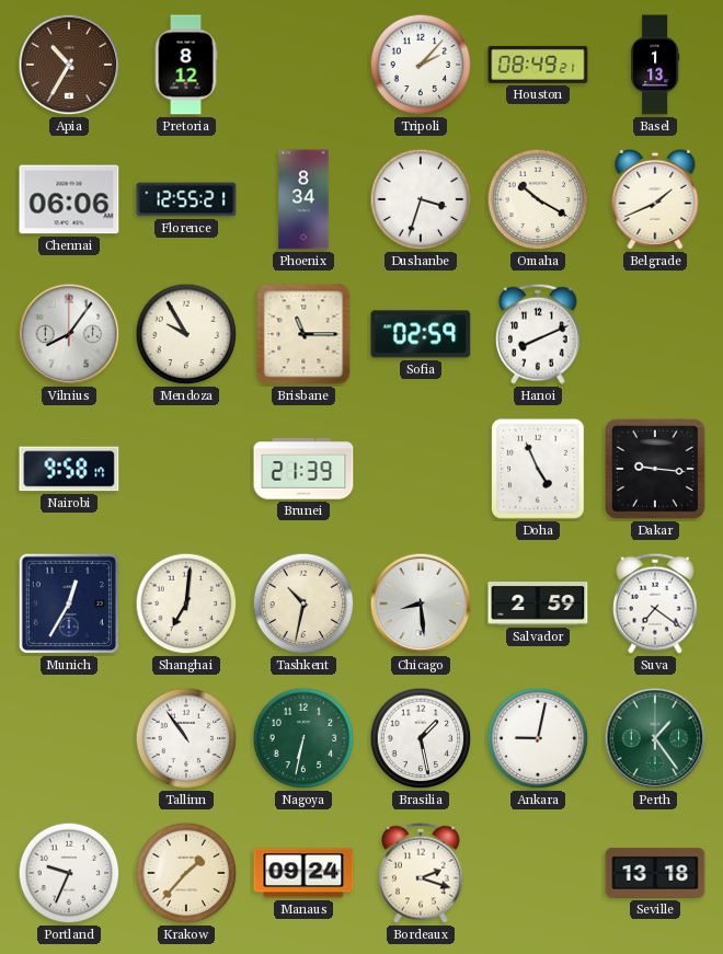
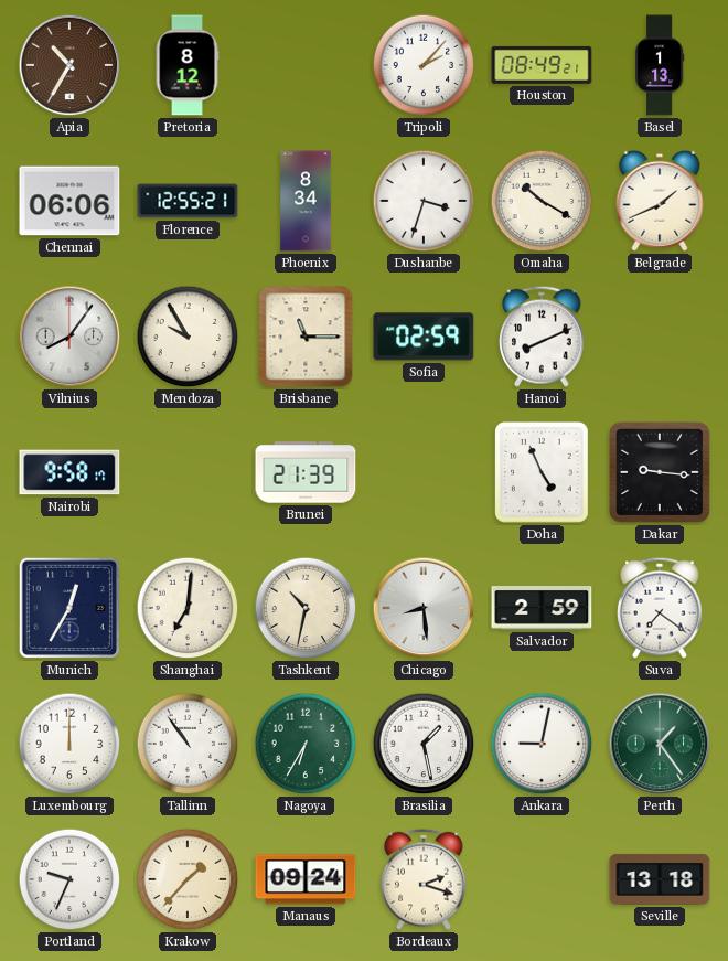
Luxembourg: none -> 12:00 (69, 744)
Nagoya: 6:32 -> 6:35 (306, 744)
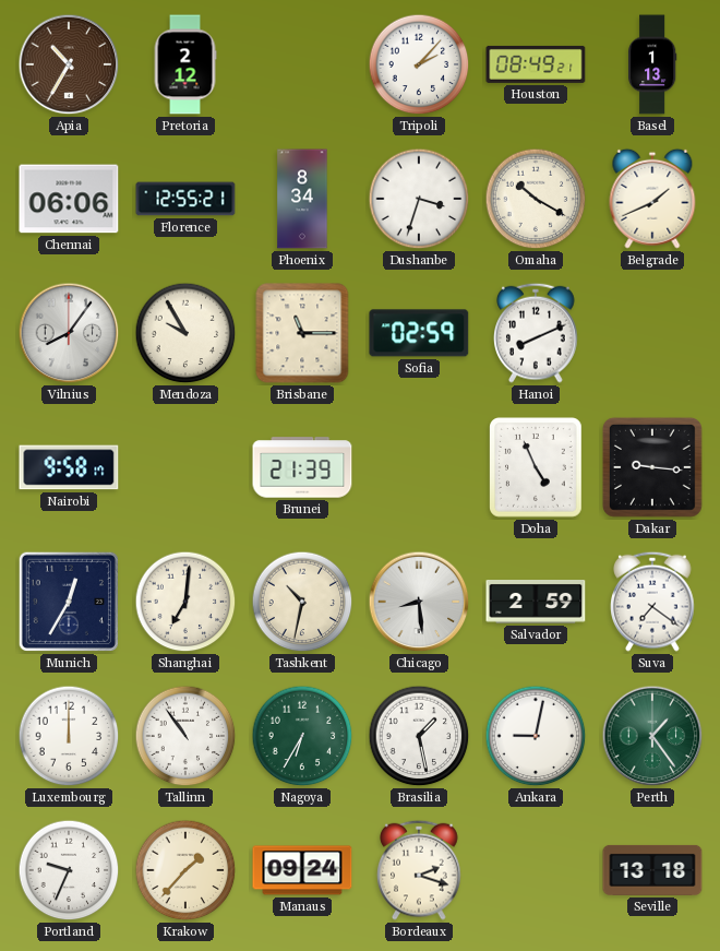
Pretoria: 8:12 -> 2:12 (185, 64)
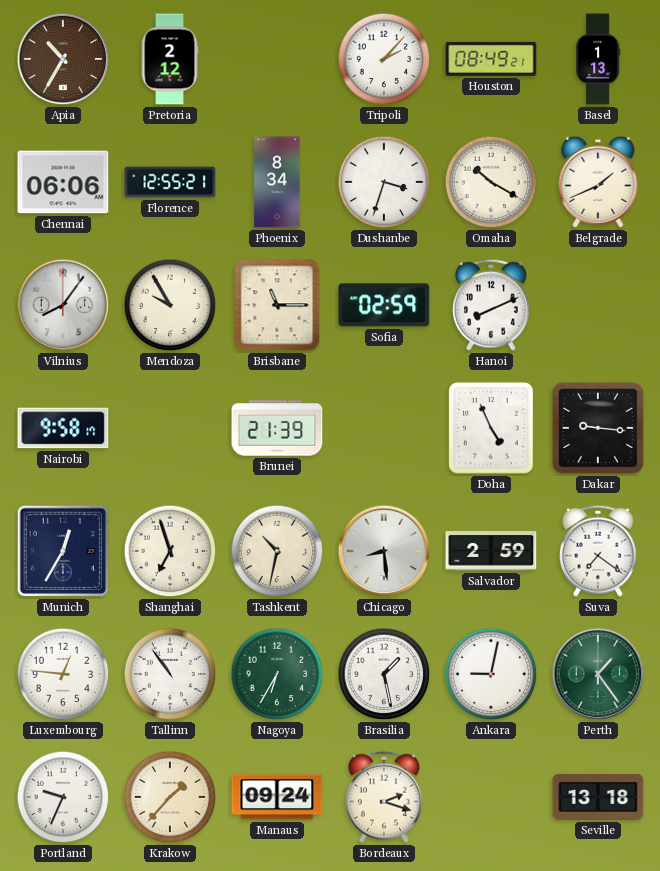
Shanghai: 7:01 -> 6:57 (170, 551)
Luxembourg: 12:00 -> 12:46 (63, 674)
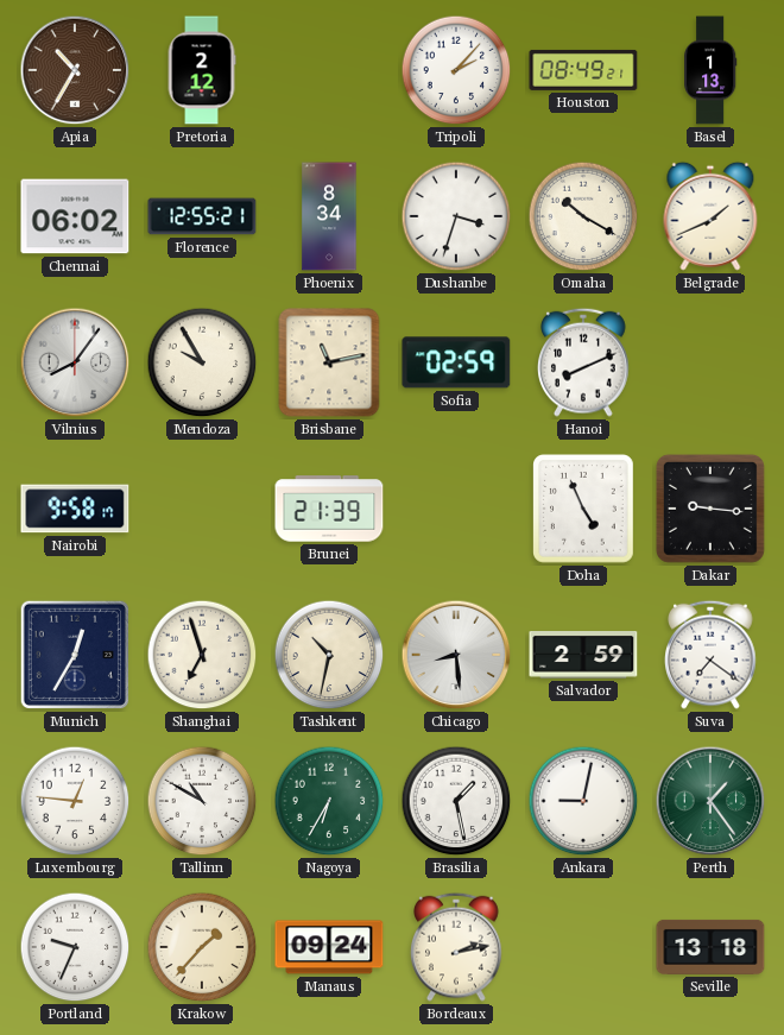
Chennai: 06:06 -> 06:02 (75, 216)
Brisbane: 11:15 -> 11:13 (329, 362)
Tallinn: 10:54 -> 10:50 (202, 801)
Bordeaux: 2:18 -> 2:13 (456, 947)
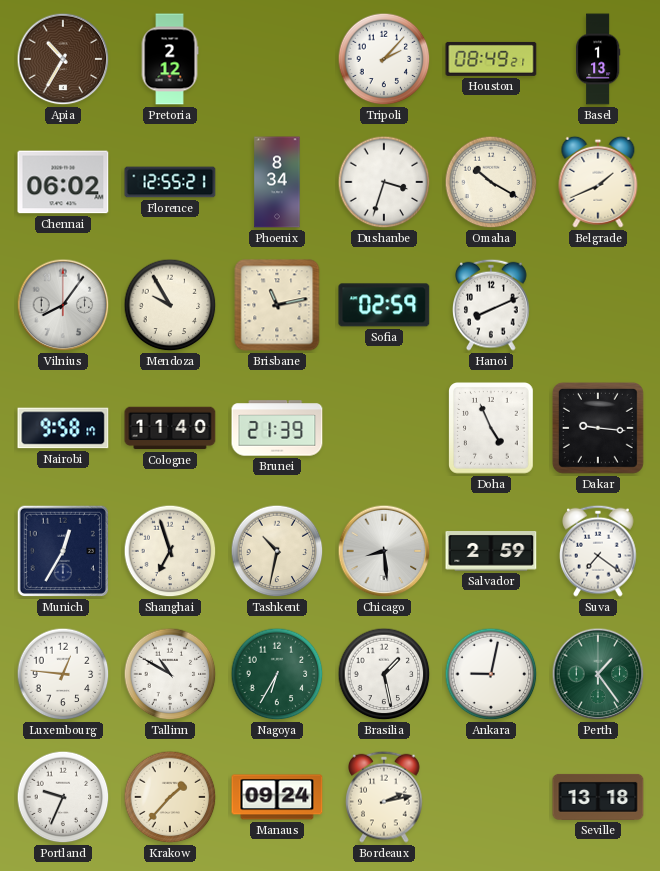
Cologne: none -> 11:40 (170, 428)
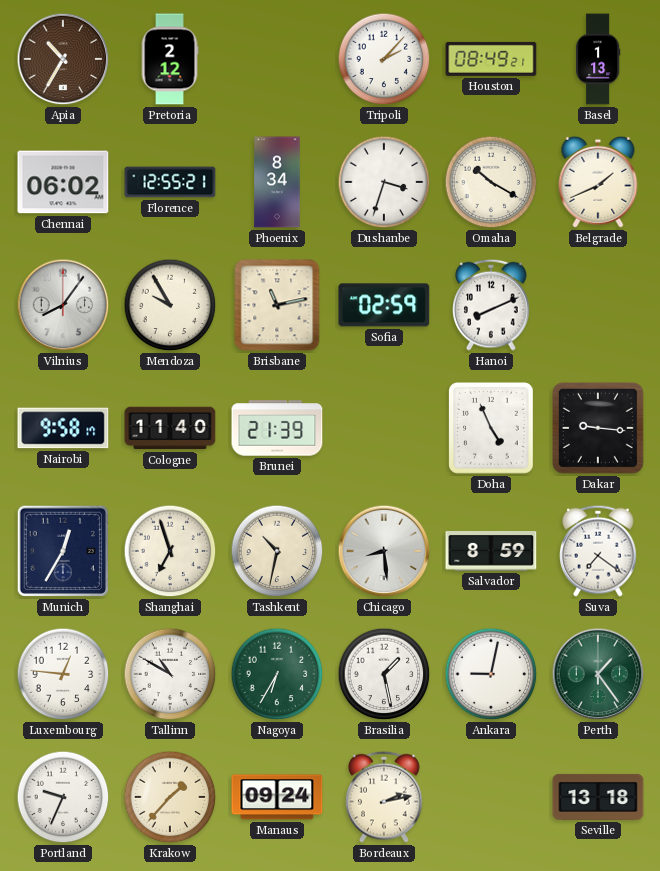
Salvador: 2:59 -> 8:59 (491, 552)
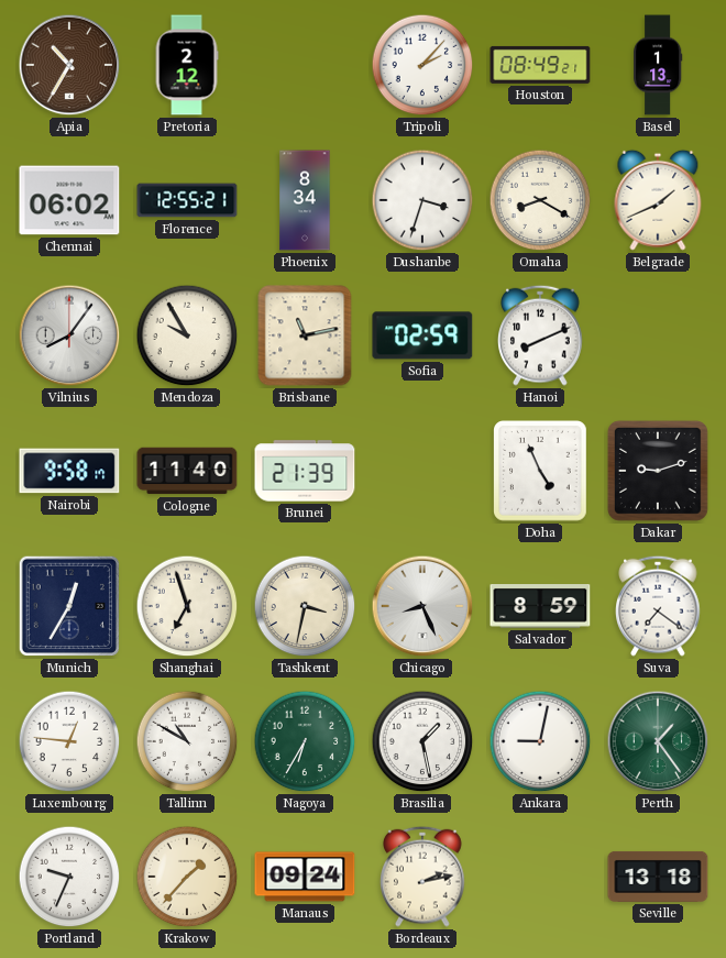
Omaha: 10:20 -> 8:20 (540, 200)
Dakar: 9:16 -> 9:12 (658, 471)
Tashkent: 10:32 -> 3:32 (305, 606)
Chicago: 8:29 -> 8:26 (422, 606)
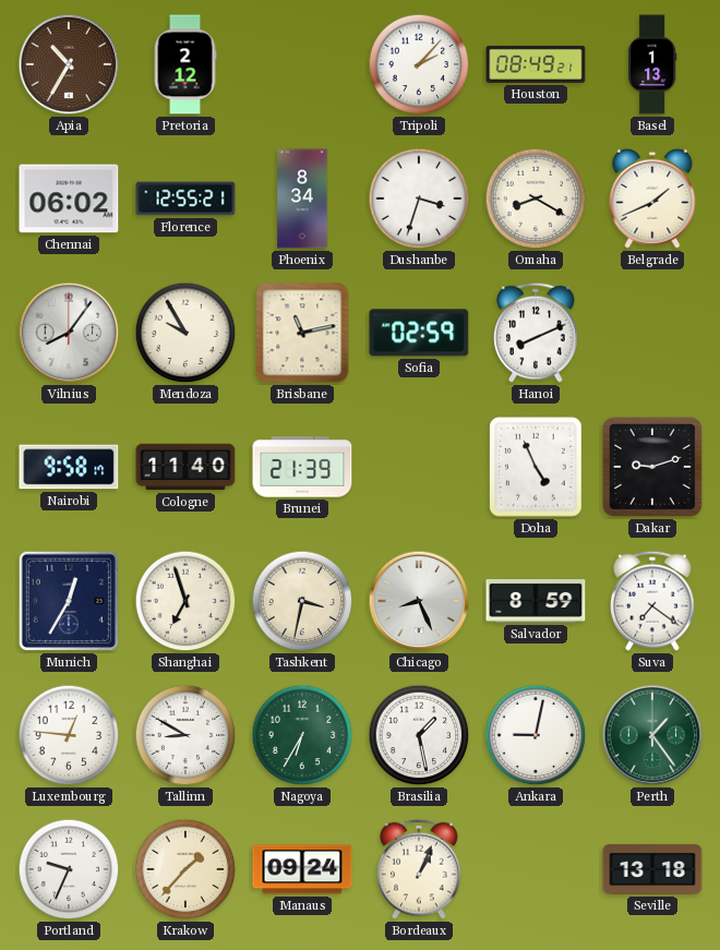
Tallinn: 10:50 -> 8:50 (185, 735)
Bordeaux: 2:13 -> 1:04 (419, 869)
